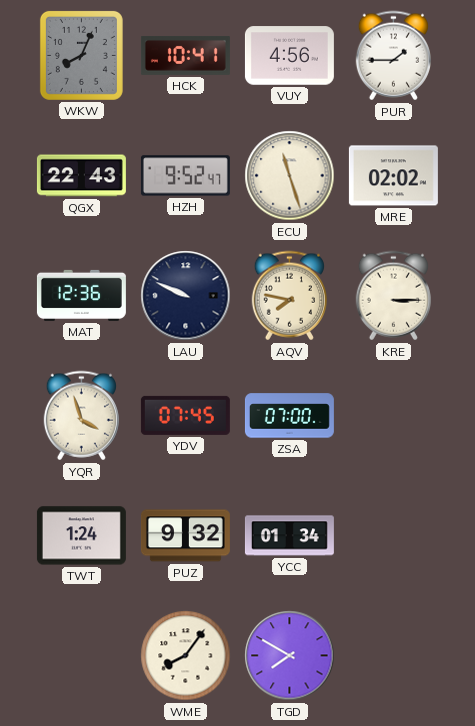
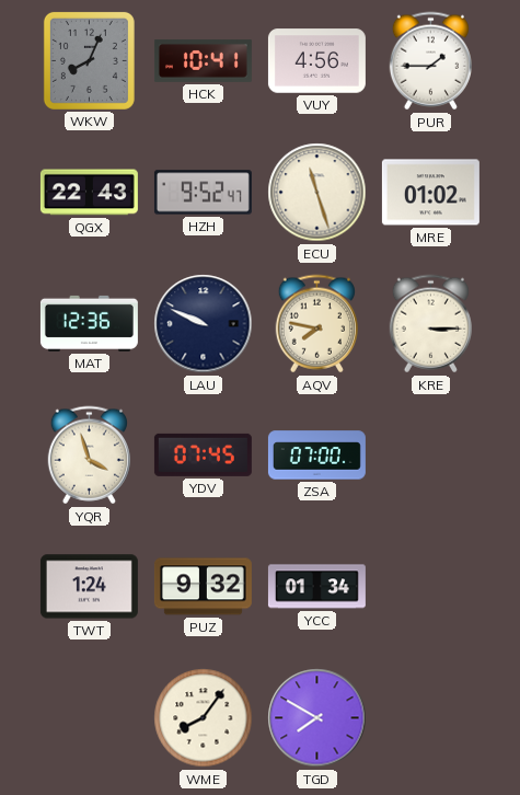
MRE: 02:02 -> 01:02 (430, 193)
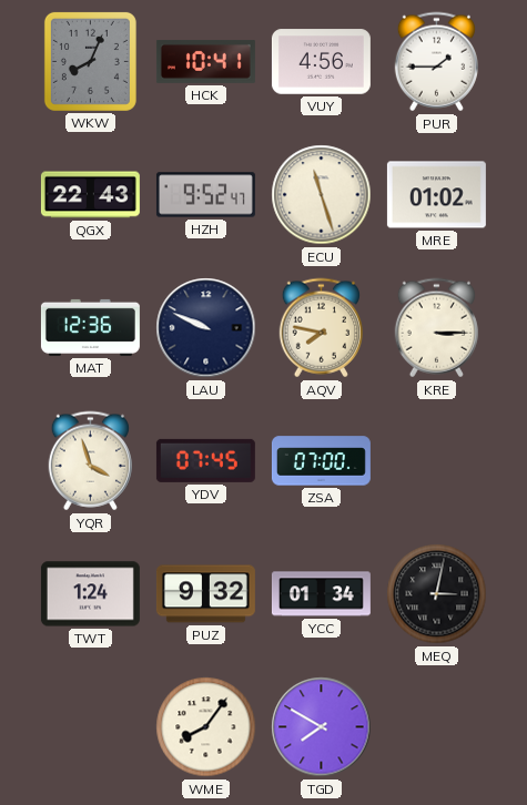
MEQ: none -> 3:02 (437, 594)
